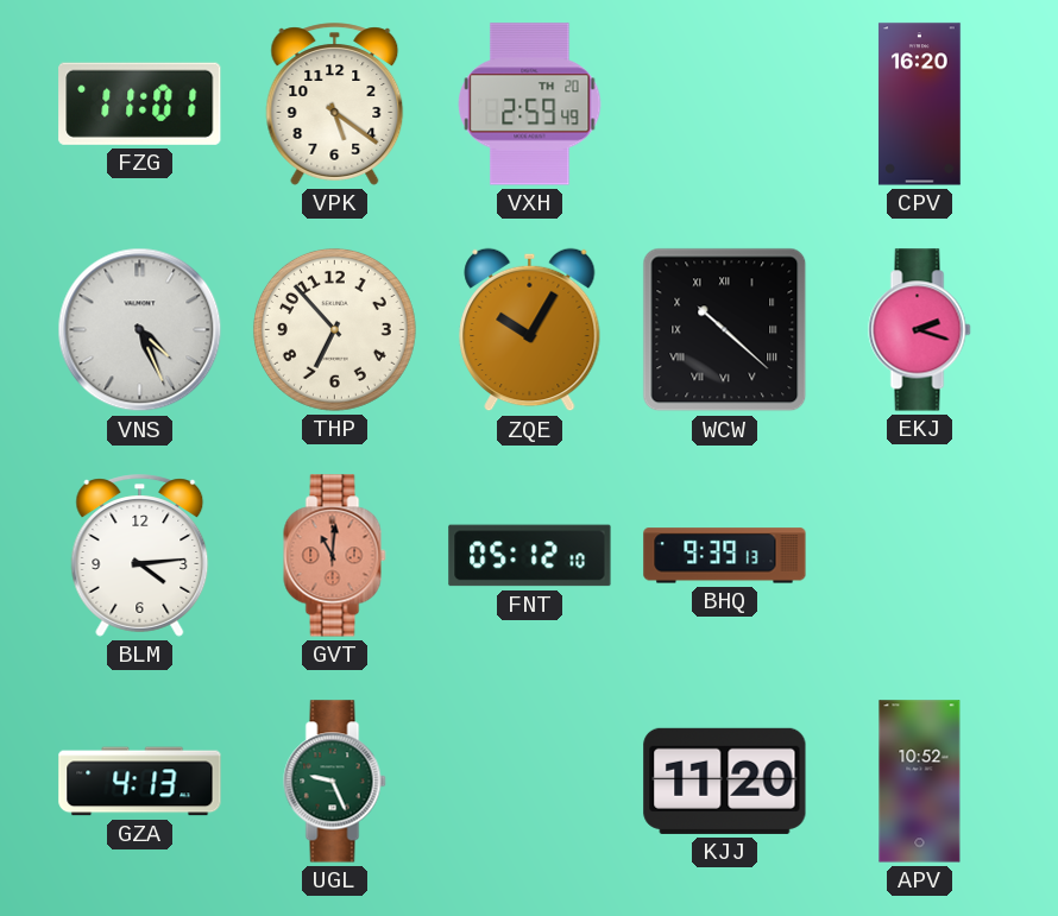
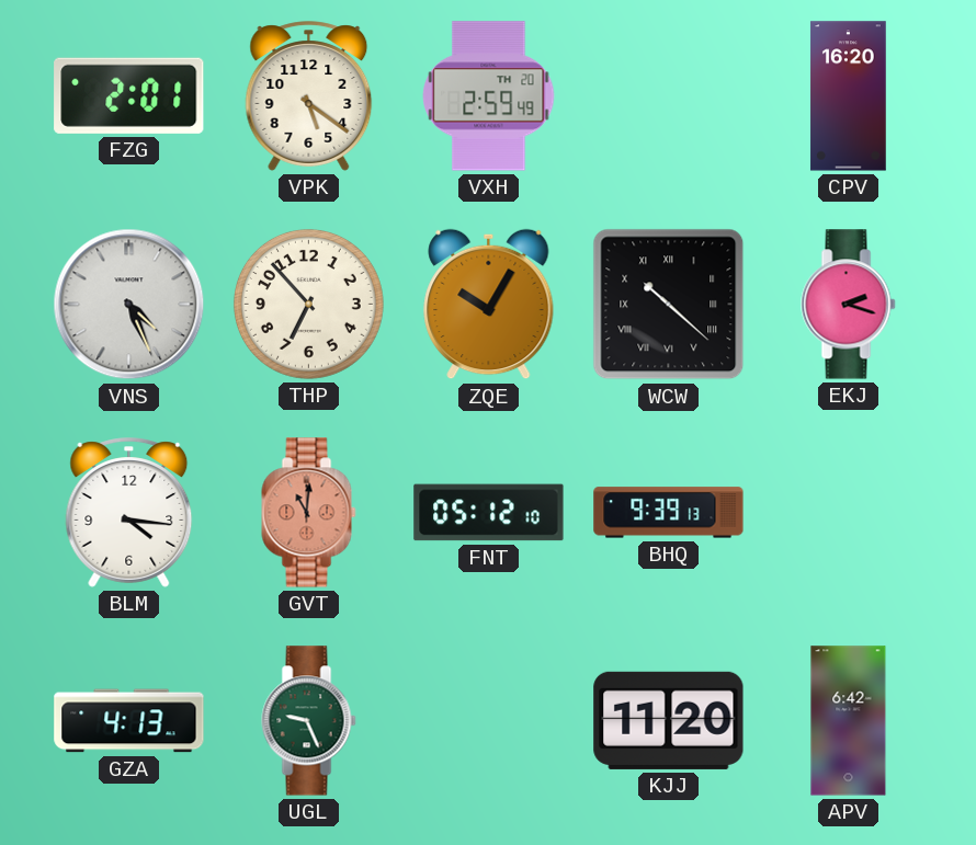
FZG: 11:01 -> 2:01 (129, 95)
BLM: 4:14 -> 4:16 (129, 513)
APV: 10:52 -> 6:42 (849, 721)
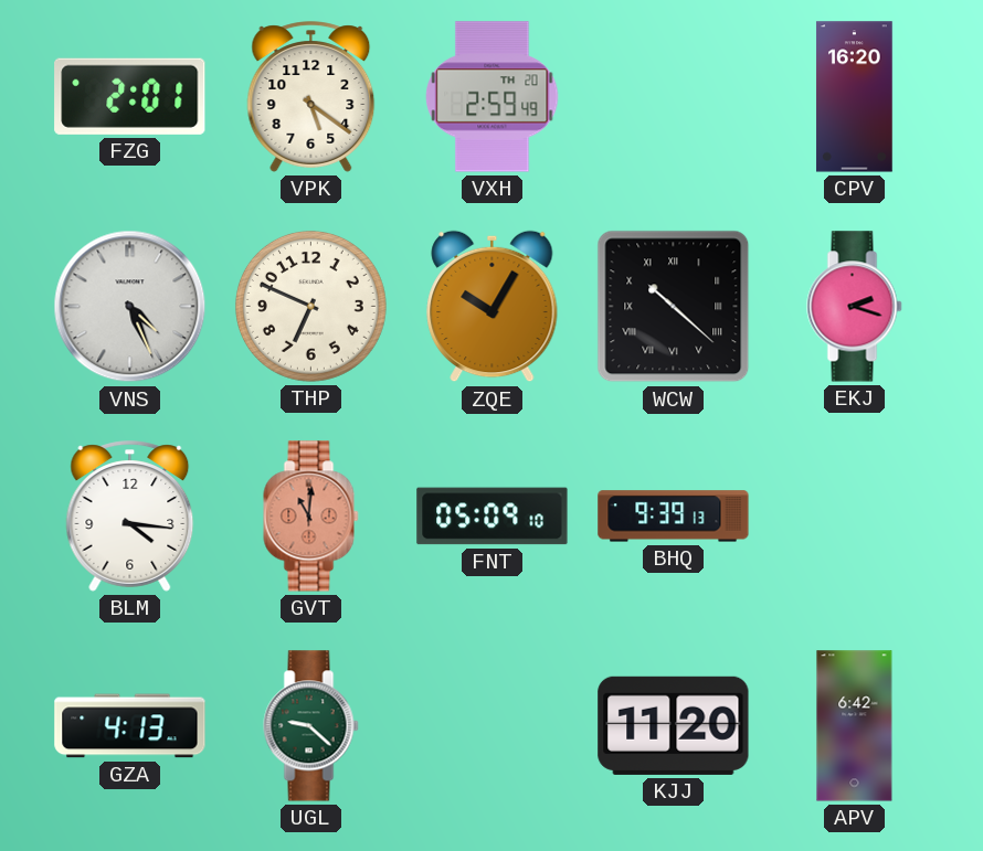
THP: 6:53 -> 6:49 (310, 306)
FNT: 05:12 -> 05:09 (493, 517)
UGL: 9:26 -> 9:22 (311, 726)
